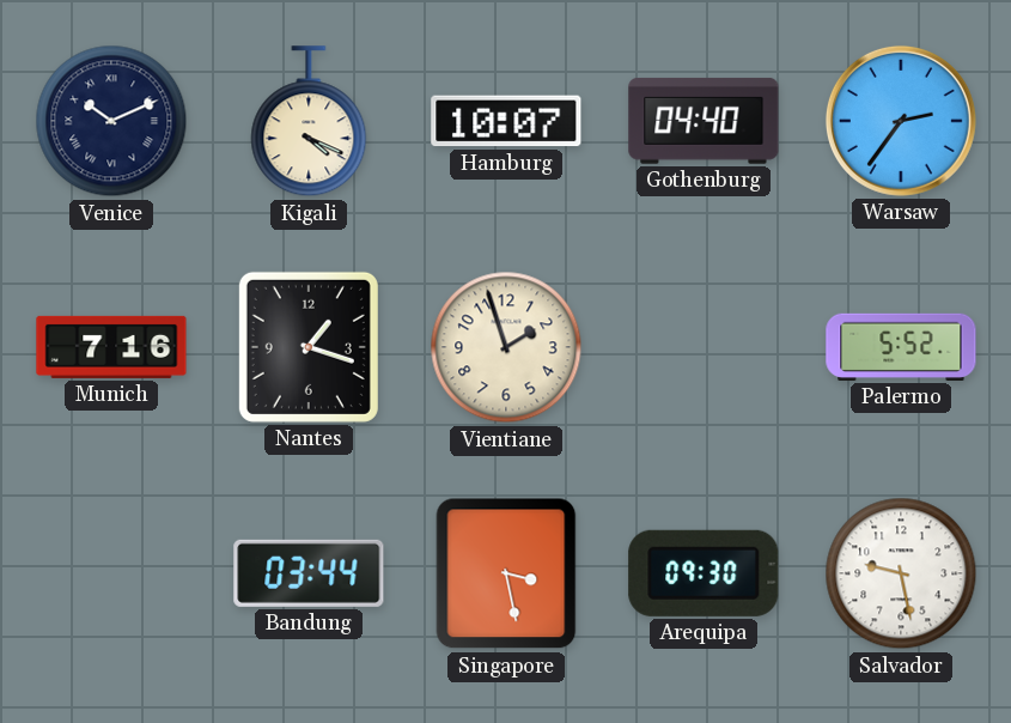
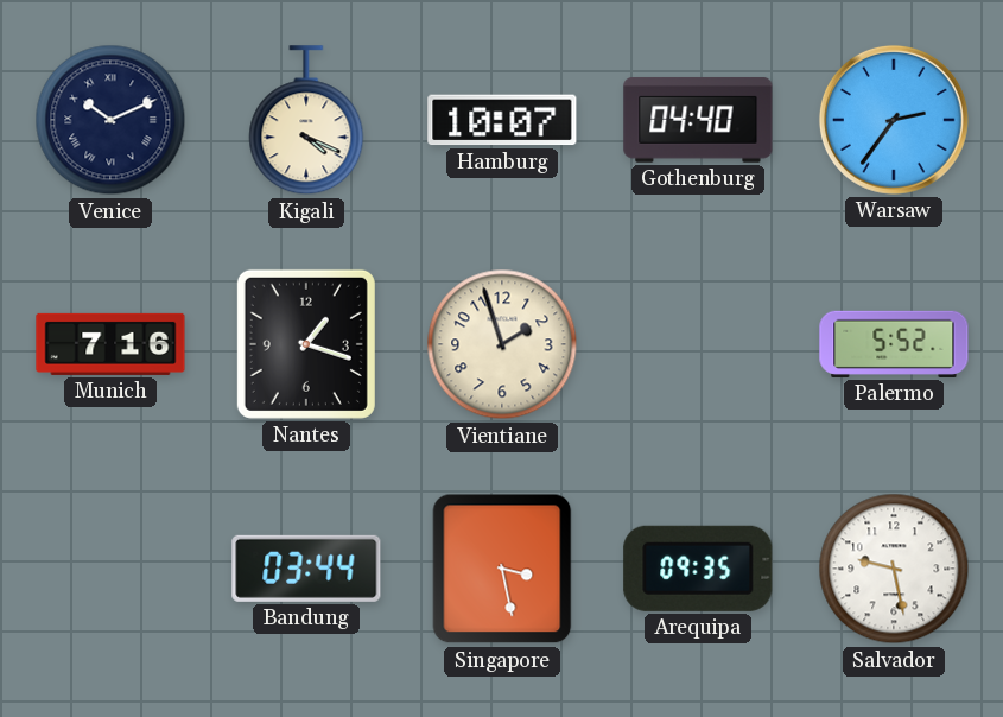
Arequipa: 09:30 -> 09:35 (698, 569)
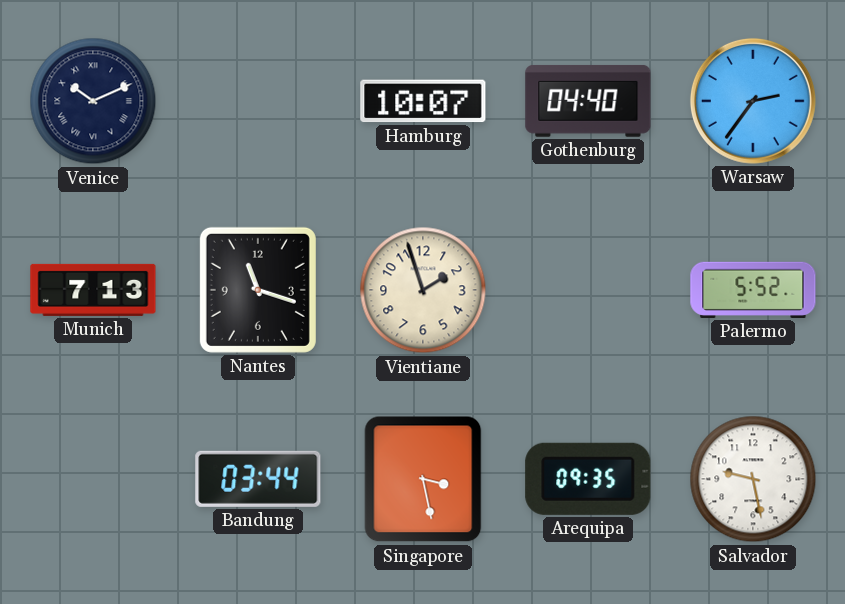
Kigali: 4:19 -> none (306, 121)
Munich: 7:16 -> 7:13 (93, 290)
Nantes: 1:18 -> 11:18 (258, 290)
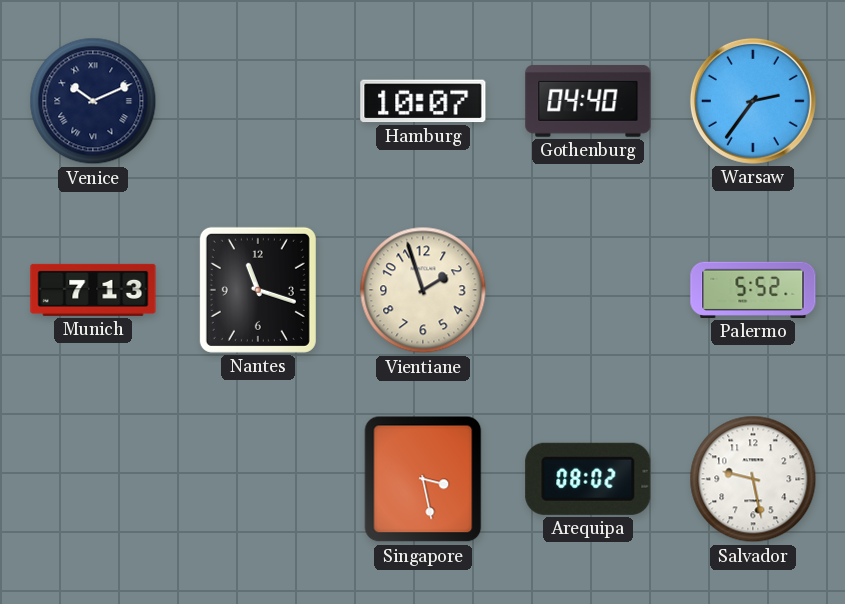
Bandung: 03:44 -> none (258, 479)
Arequipa: 09:35 -> 08:02 (588, 479)
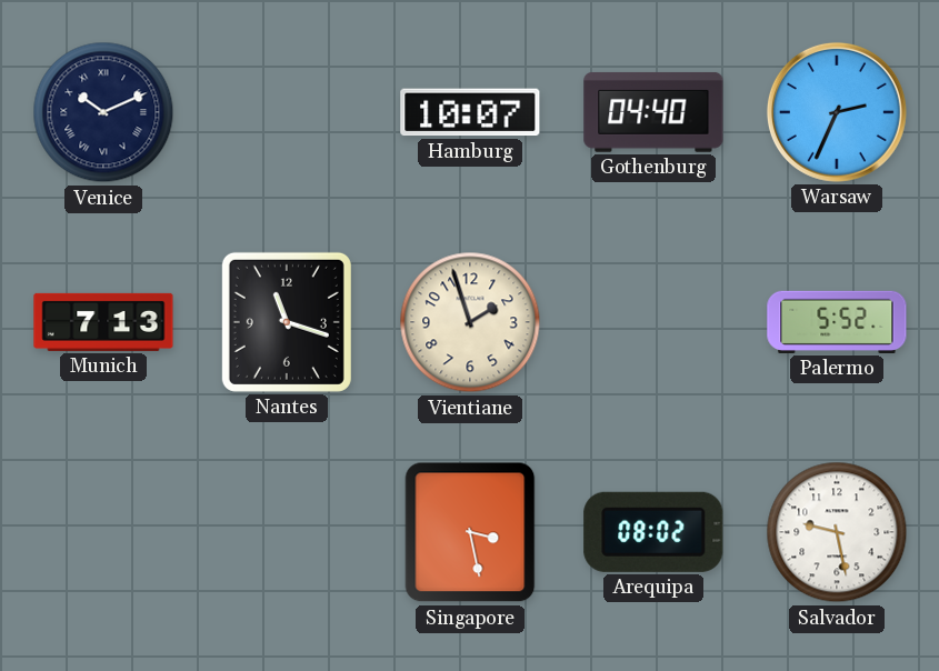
Warsaw: 2:36 -> 2:34 (837, 112)
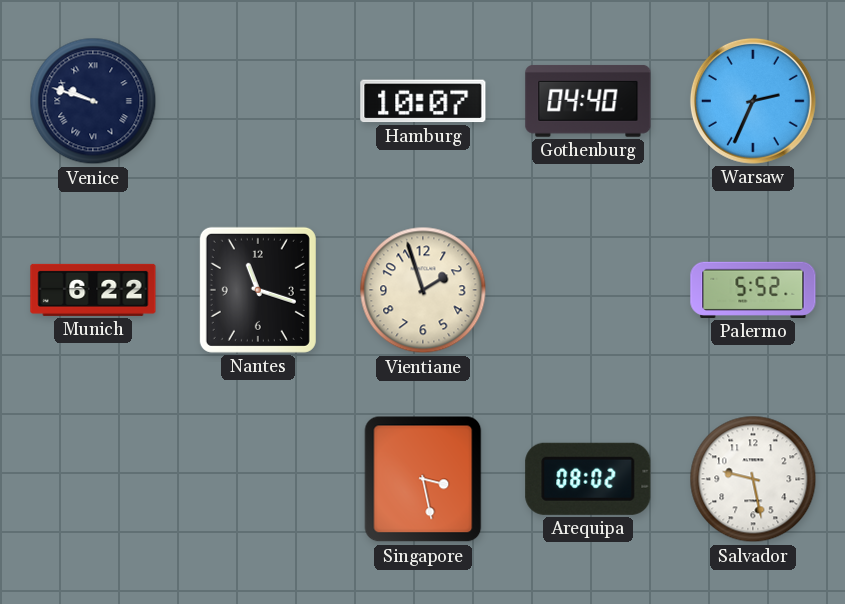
Venice: 10:11 -> 9:48 (93, 101)
Munich: 7:13 -> 6:22 (93, 290)
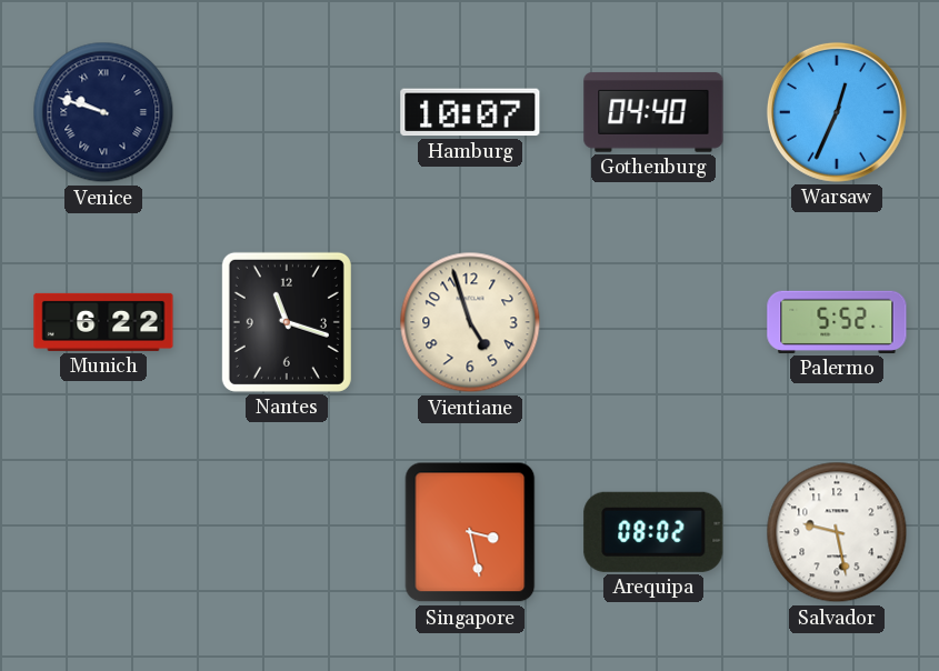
Warsaw: 2:34 -> 12:34 (837, 112)
Vientiane: 1:57 -> 4:57 (470, 322)
